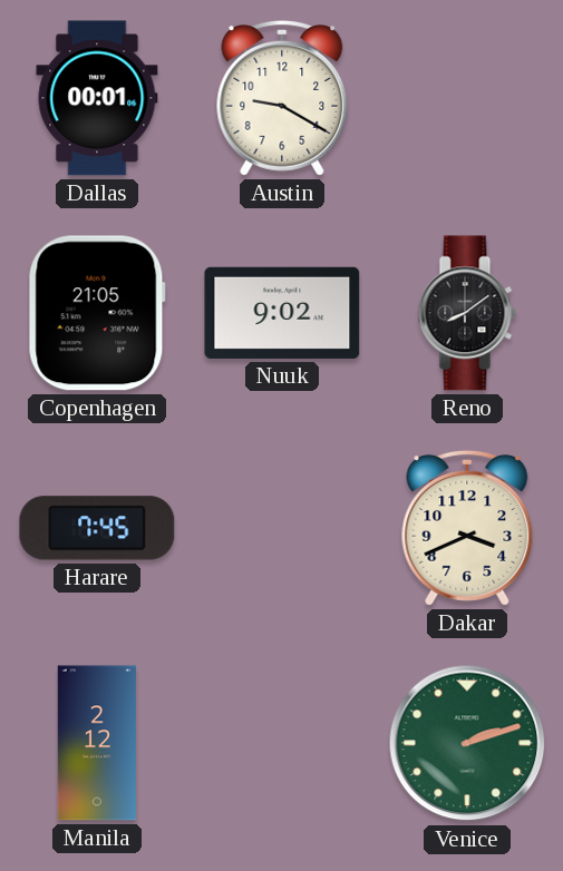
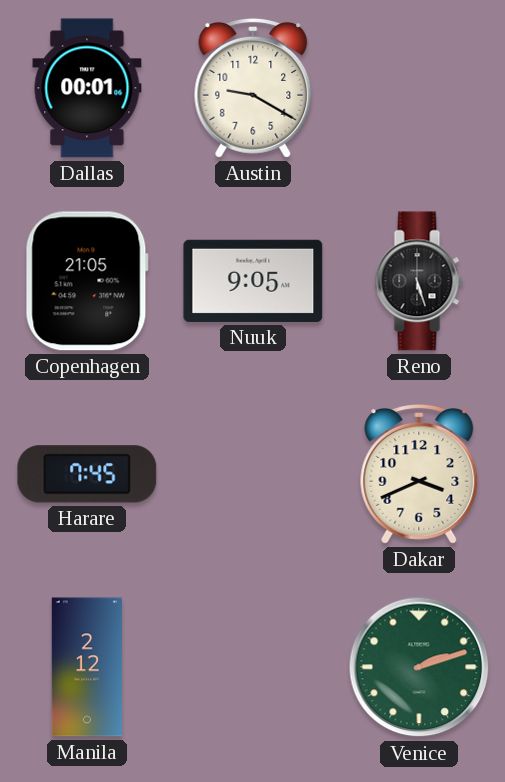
Nuuk: 9:02 -> 9:05 (253, 281)
Reno: 8:09 -> 5:27 (419, 281)
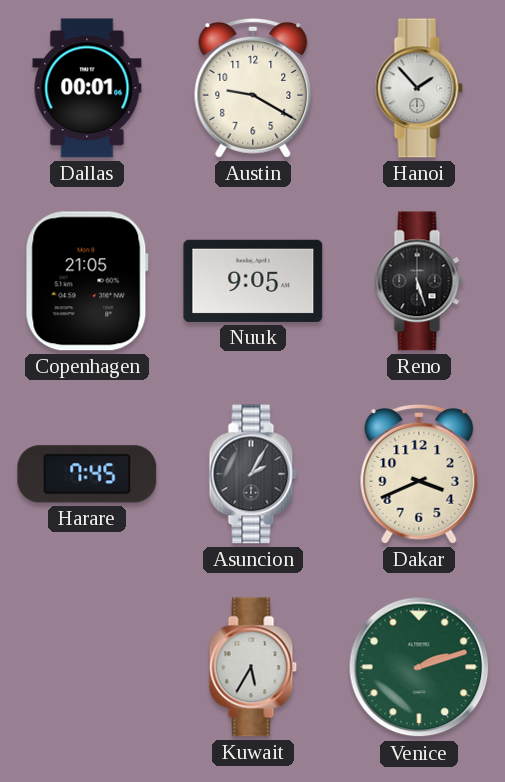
Hanoi: none -> 1:53 (419, 88)
Asuncion: none -> 2:05 (253, 474)
Manila: 2:12 -> none (86, 667)
Kuwait: none -> 5:35 (253, 667)
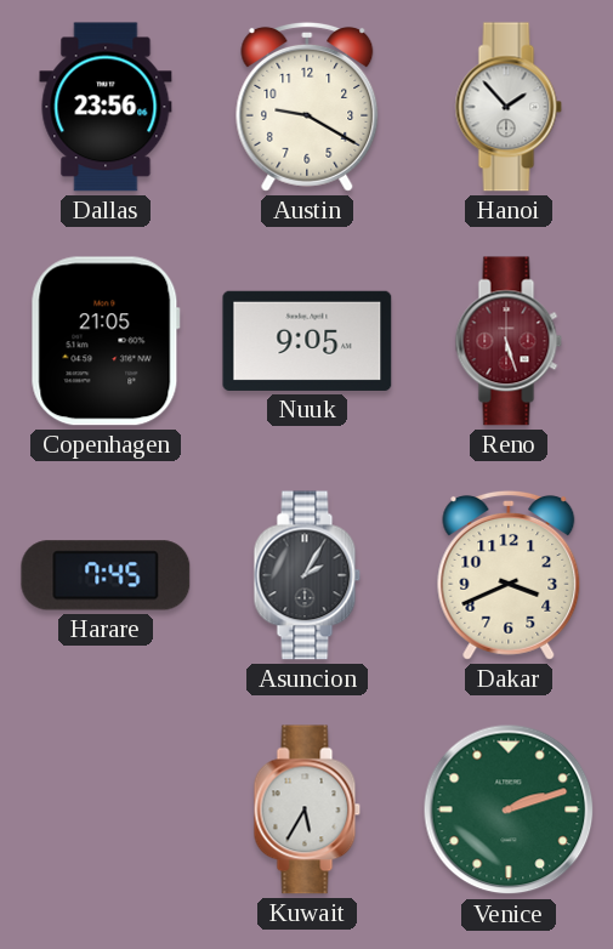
Dallas: 00:01 -> 23:56 (106, 107)
Reno dial: black -> burgundy (509, 341)
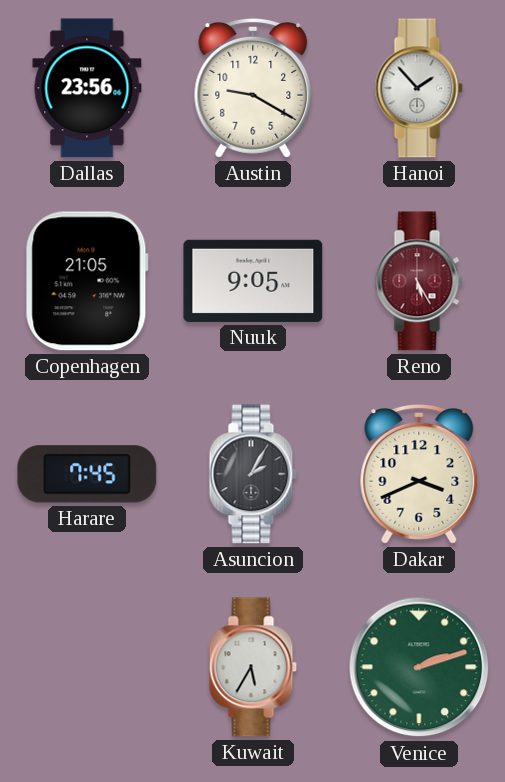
Reno: 5:27 -> 5:25 (419, 281)
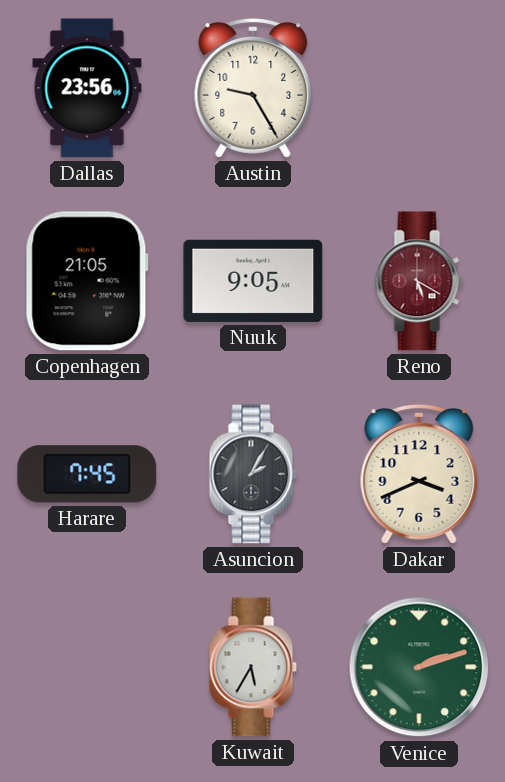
Austin: 9:20 -> 9:25 (253, 88)
Hanoi: 1:53 -> none (419, 88)
Reno: 5:25 -> 5:20 (419, 281)
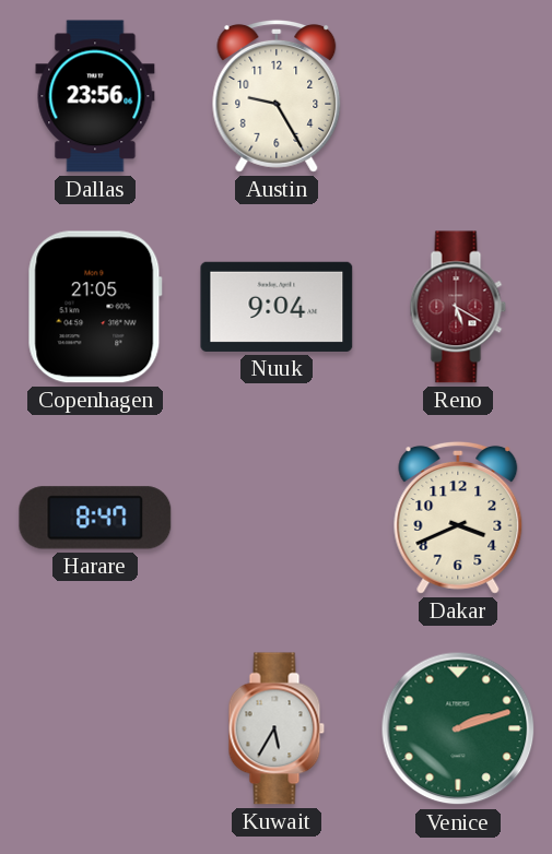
Nuuk: 9:05 -> 9:04 (277, 307)
Harare: 7:45 -> 8:47 (95, 518)
Asuncion: 2:05 -> none (253, 474)
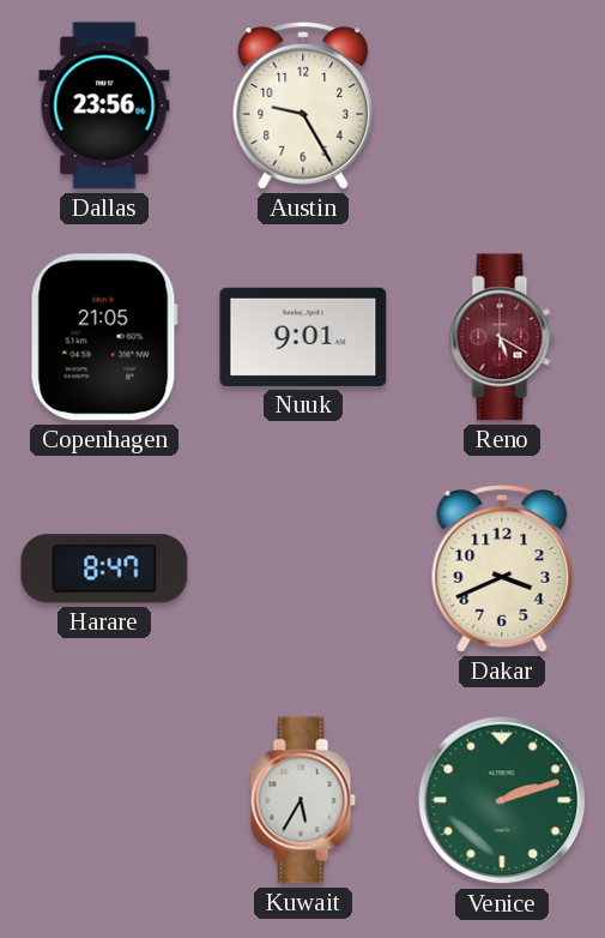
Nuuk: 9:04 -> 9:01 (303, 337)
